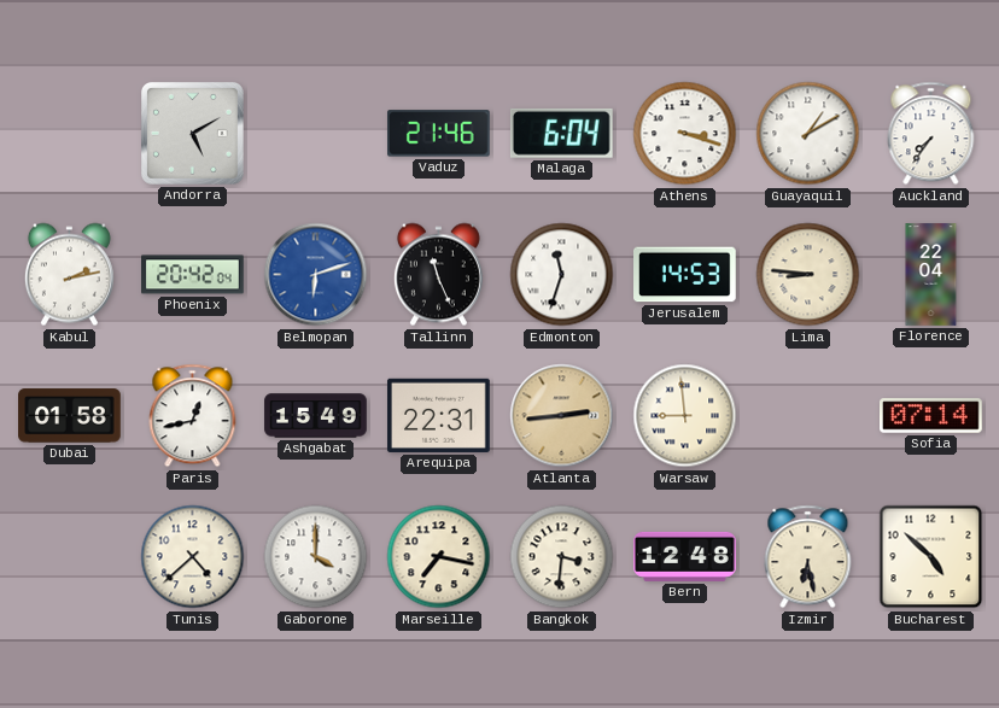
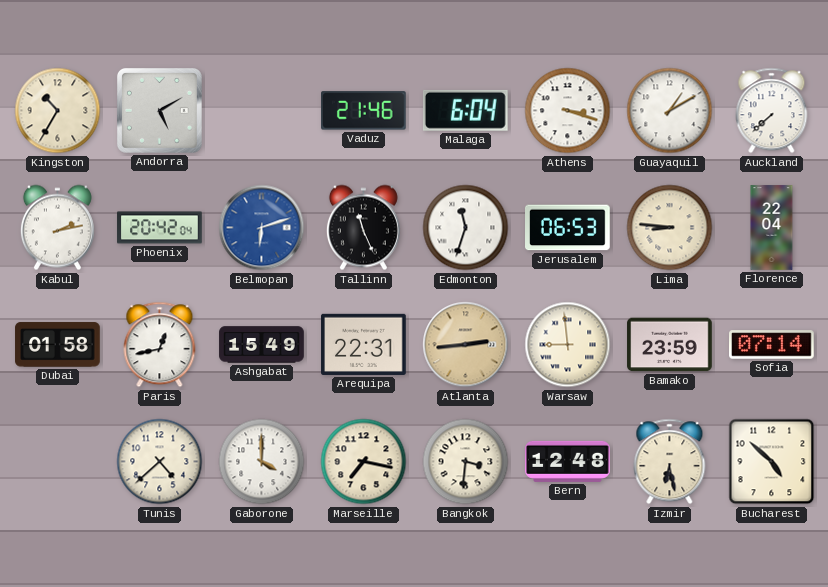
Kingston: none -> 10:35 (58, 111)
Auckland: 7:36 -> 7:38 (772, 111)
Jerusalem: 14:53 -> 06:53 (568, 228)
Bamako: none -> 23:59 (670, 345)
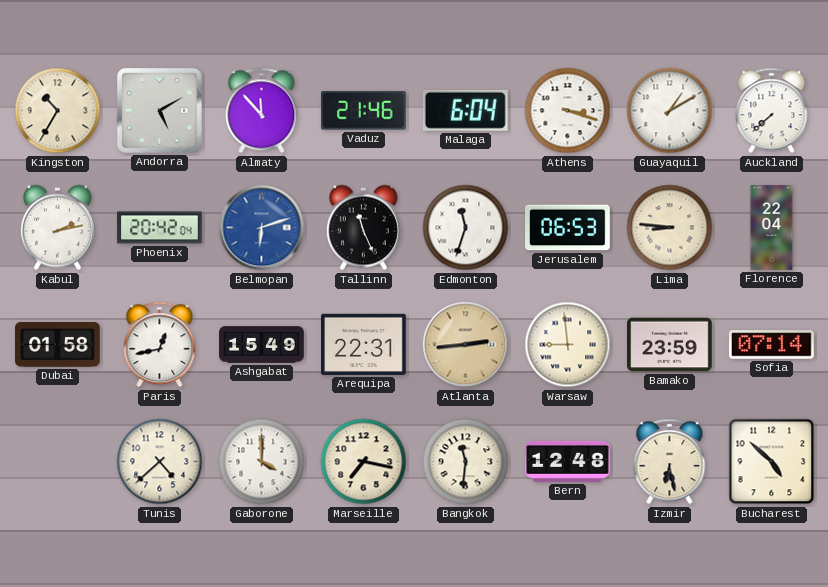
Almaty: none -> 11:53 (262, 111)
Bangkok: 3:31 -> 11:31 (466, 462)
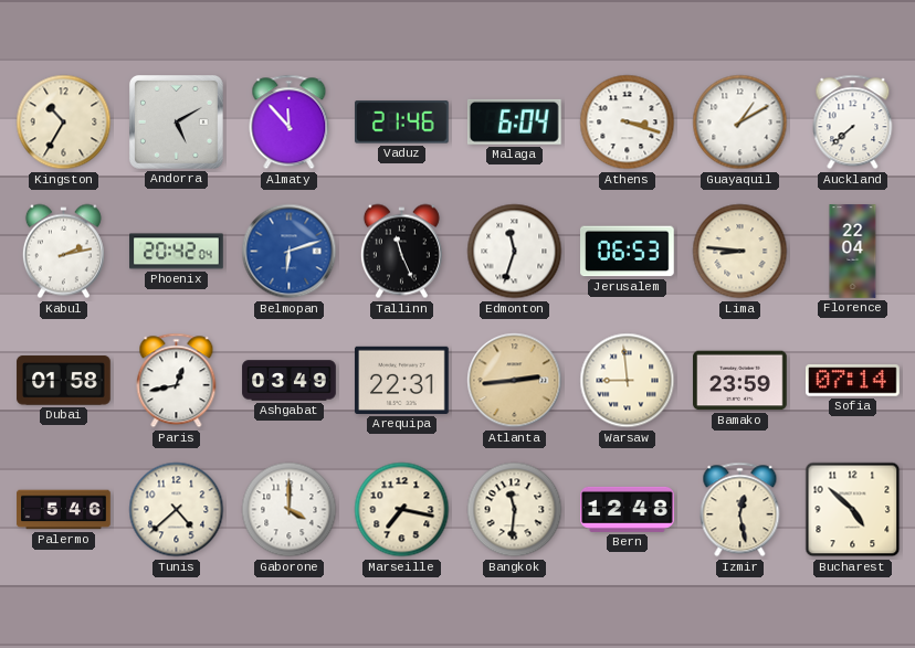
Ashgabat: 15:49 -> 03:49 (290, 381)
Palermo: none -> 5:46 (64, 510)
Izmir: 6:28 -> 12:28 (740, 510)
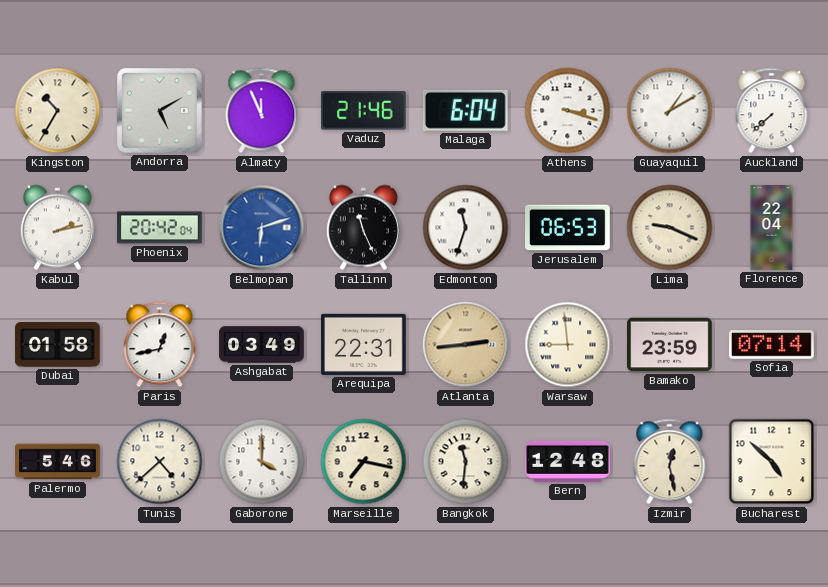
Almaty: 11:53 -> 11:56 (262, 111)
Lima: 8:46 -> 9:19 (670, 228)
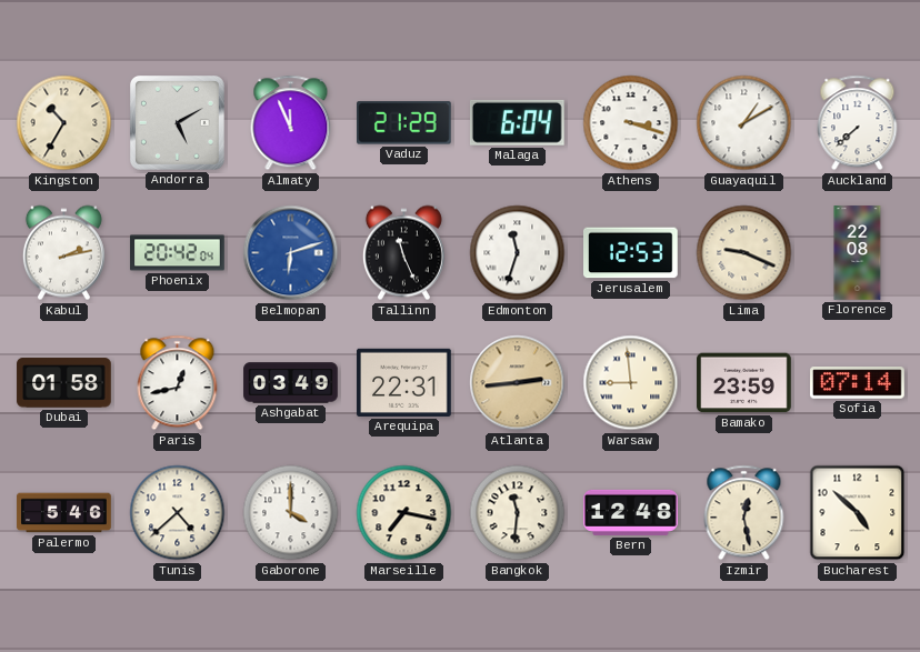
Vaduz: 21:46 -> 21:29 (404, 123)
Jerusalem: 06:53 -> 12:53 (631, 253)
Florence: 22:04 -> 22:08 (858, 253)
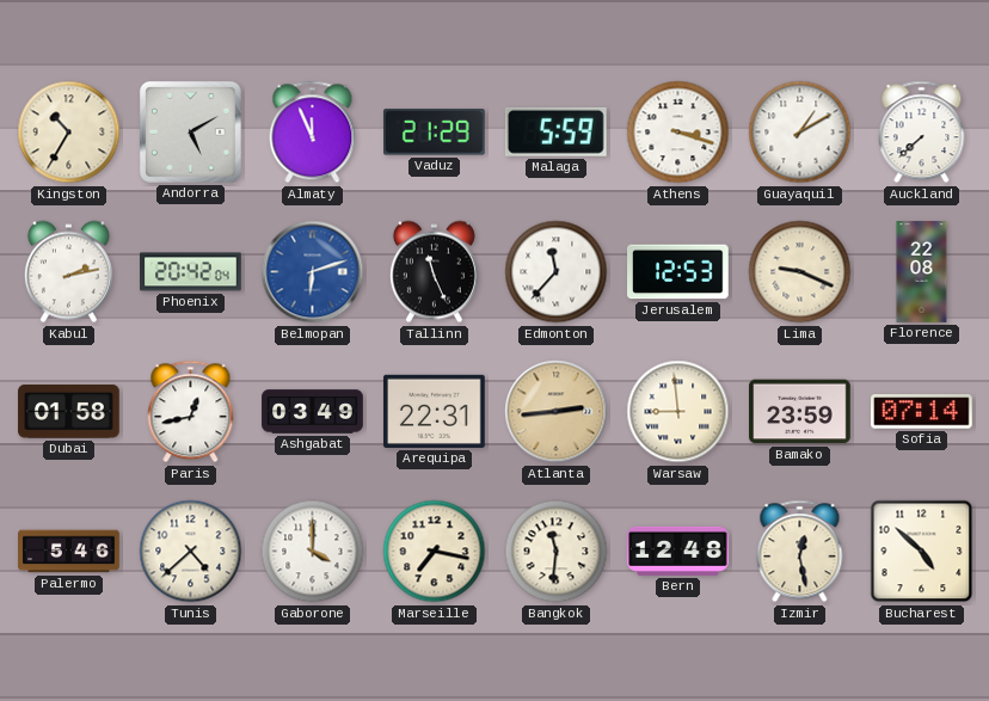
Malaga: 6:04 -> 5:59 (555, 131)
Edmonton: 11:33 -> 11:37 (557, 272)
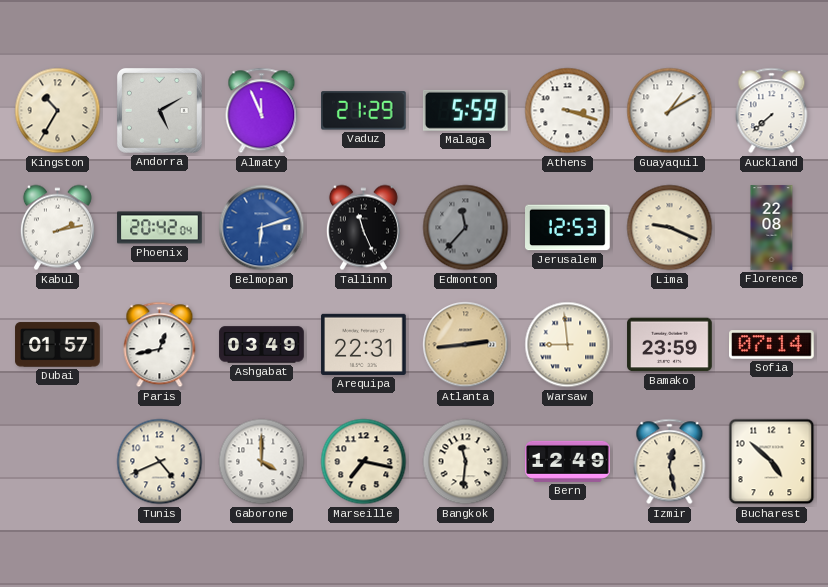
Edmonton dial: white -> grey (466, 228)
Dubai: 01:58 -> 01:57 (58, 345)
Palermo: 5:46 -> none (69, 552)
Tunis: 4:38 -> 4:41 (160, 462)
Bern: 12:48 -> 12:49 (568, 461)
